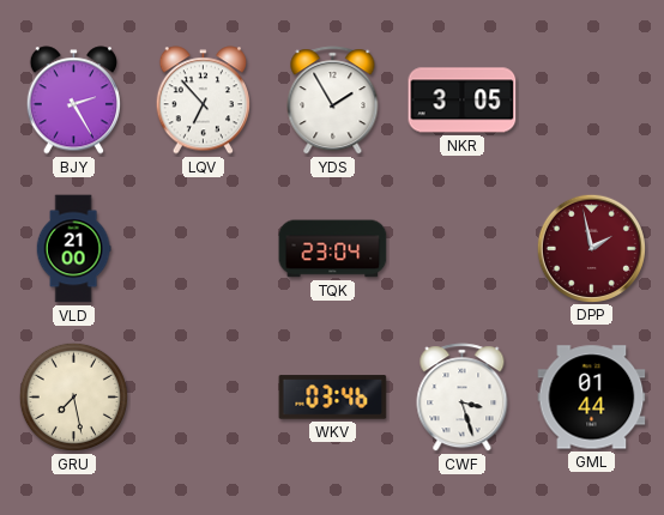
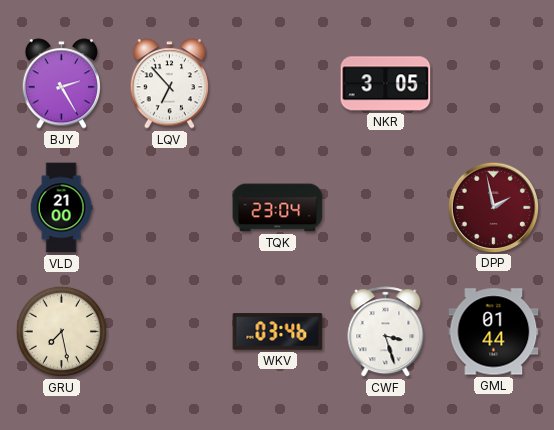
YDS: 1:55 -> none (333, 101)
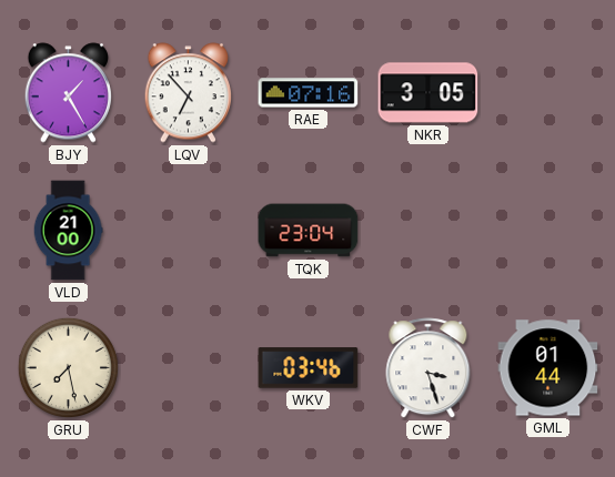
BJY: 2:25 -> 1:25 (68, 93)
RAE: none -> 07:16 (309, 93)
DPP: 1:58 -> none (493, 207)
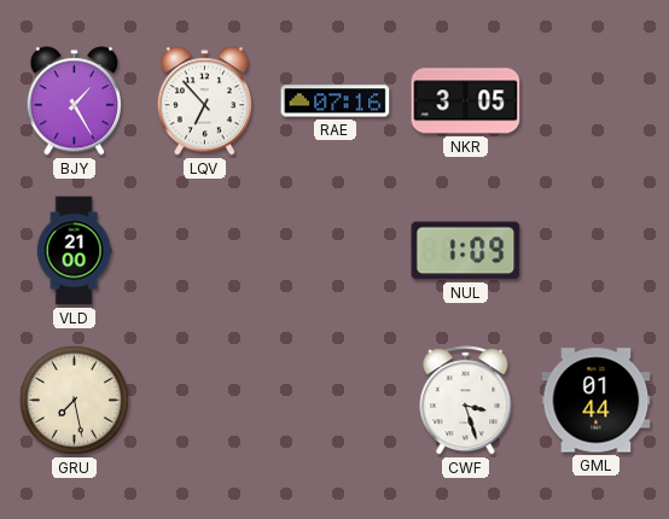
TQK: 23:04 -> none (309, 231)
NUL: none -> 1:09 (466, 251)
WKV: 03:46 -> none (309, 368)
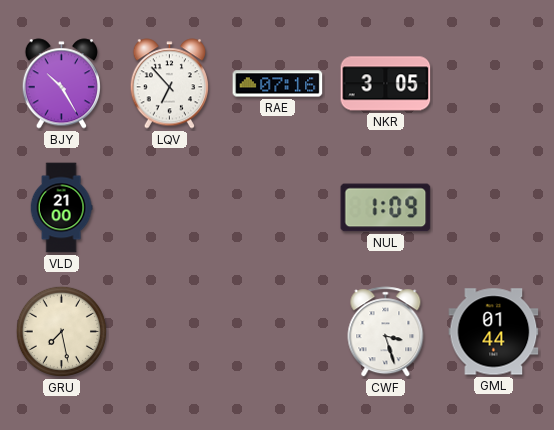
BJY: 1:25 -> 10:25 (61, 84)
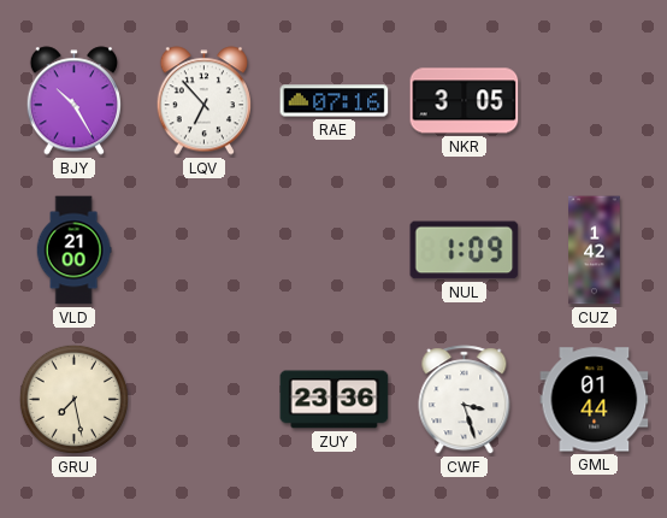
CUZ: none -> 1:42 (595, 251)
ZUY: none -> 23:36 (335, 400)
